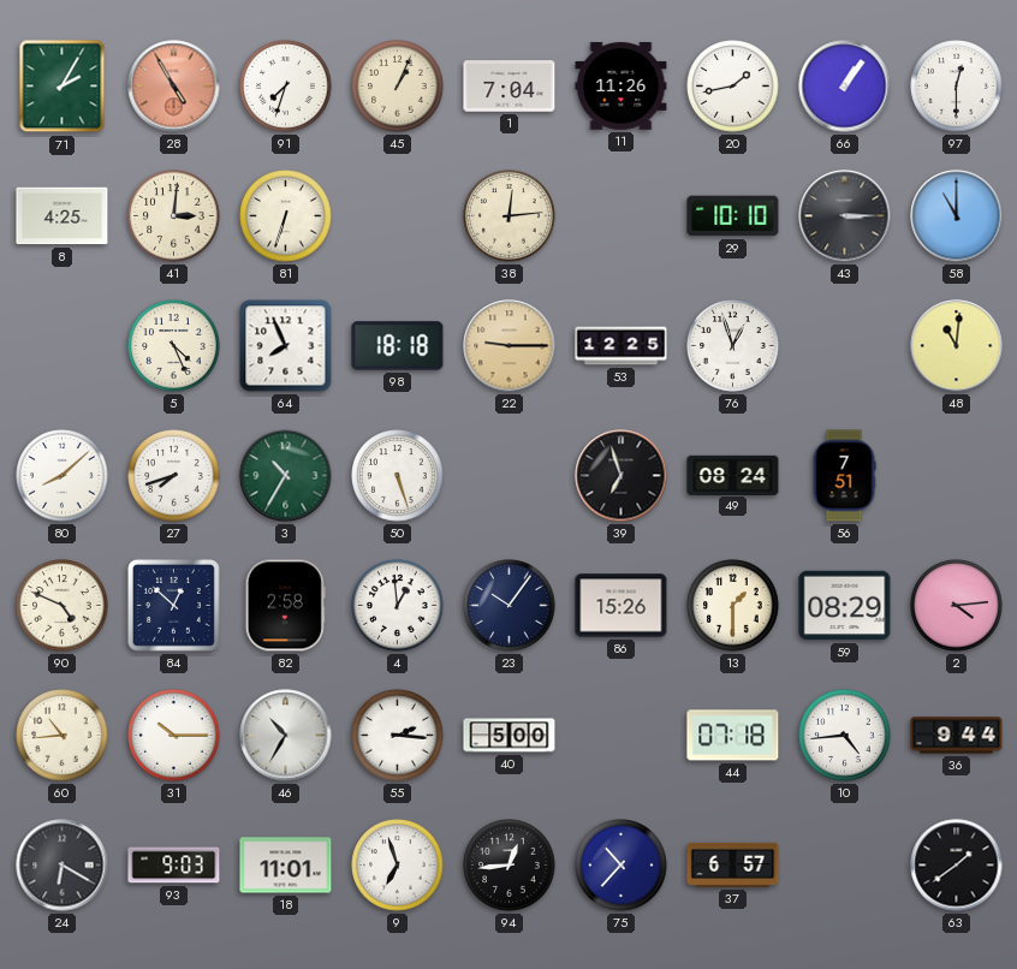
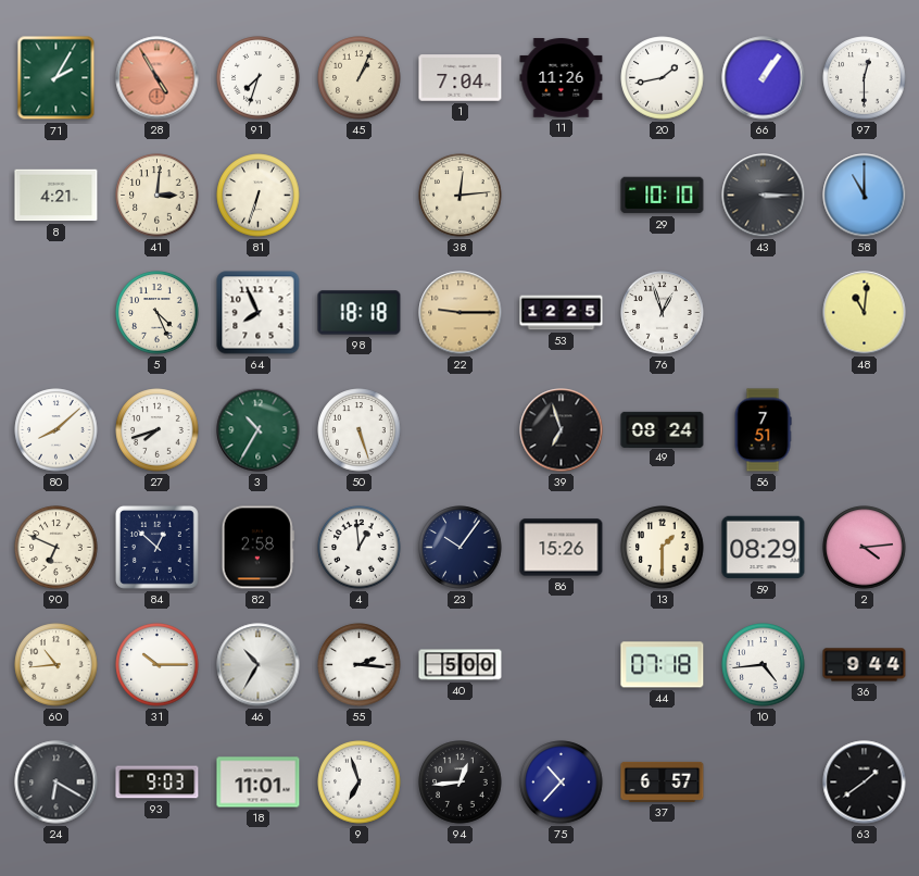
8: 4:25 -> 4:21 (56, 196)
90: 4:49 -> 6:49 (56, 548)
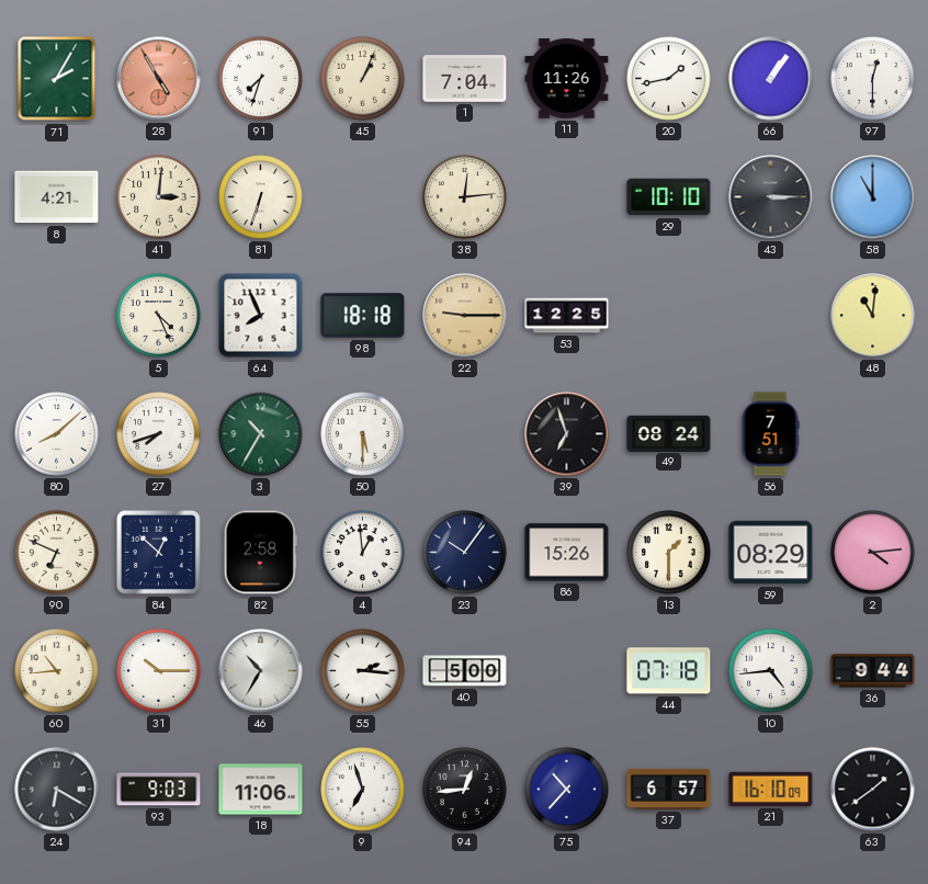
76: 12:57 -> none (663, 313)
50: 5:27 -> 5:30 (363, 434)
18: 11:01 -> 11:06 (261, 790)
21: none -> 16:10 (771, 789)
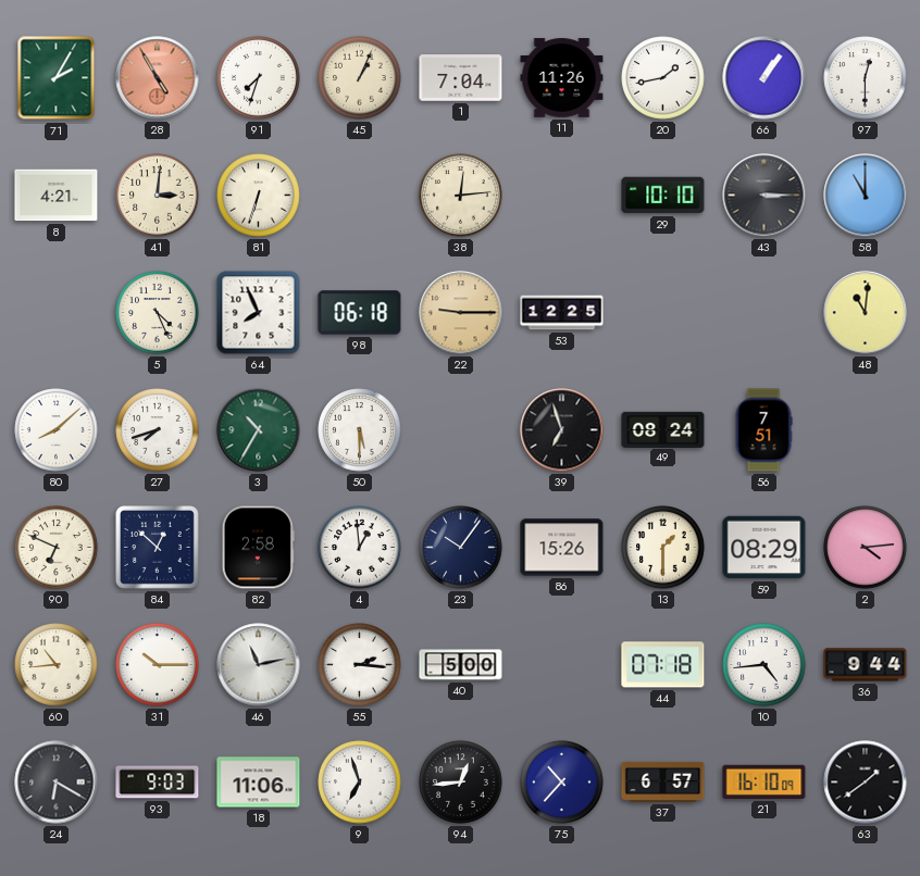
98: 18:18 -> 06:18 (360, 313)
46: 10:35 -> 11:13 (259, 665)
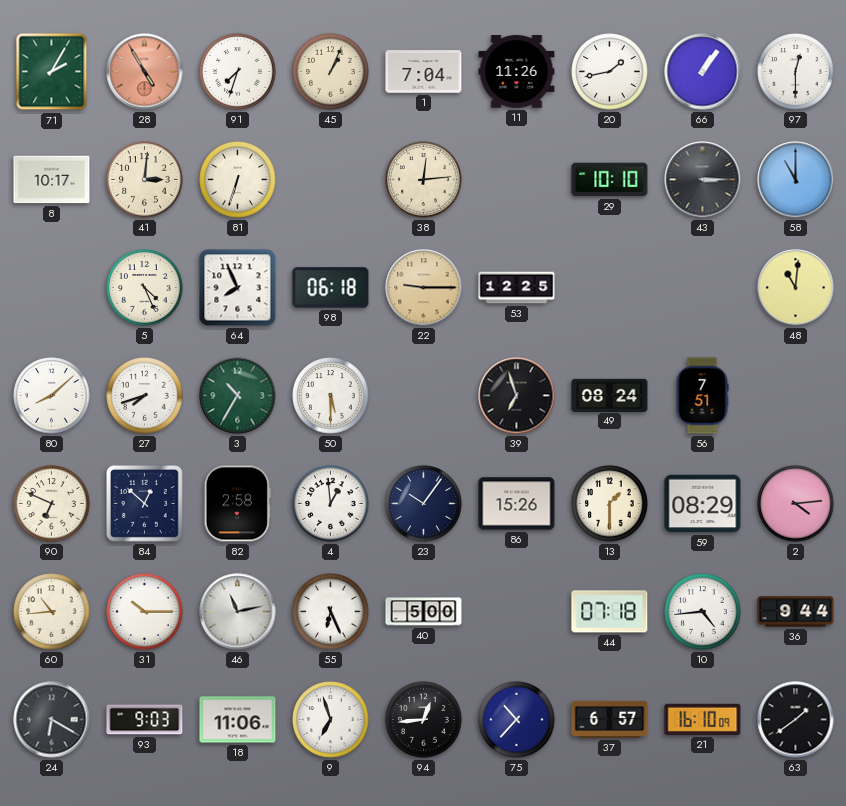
8: 4:21 -> 10:17 (52, 180)
55: 2:16 -> 6:26 (331, 612)
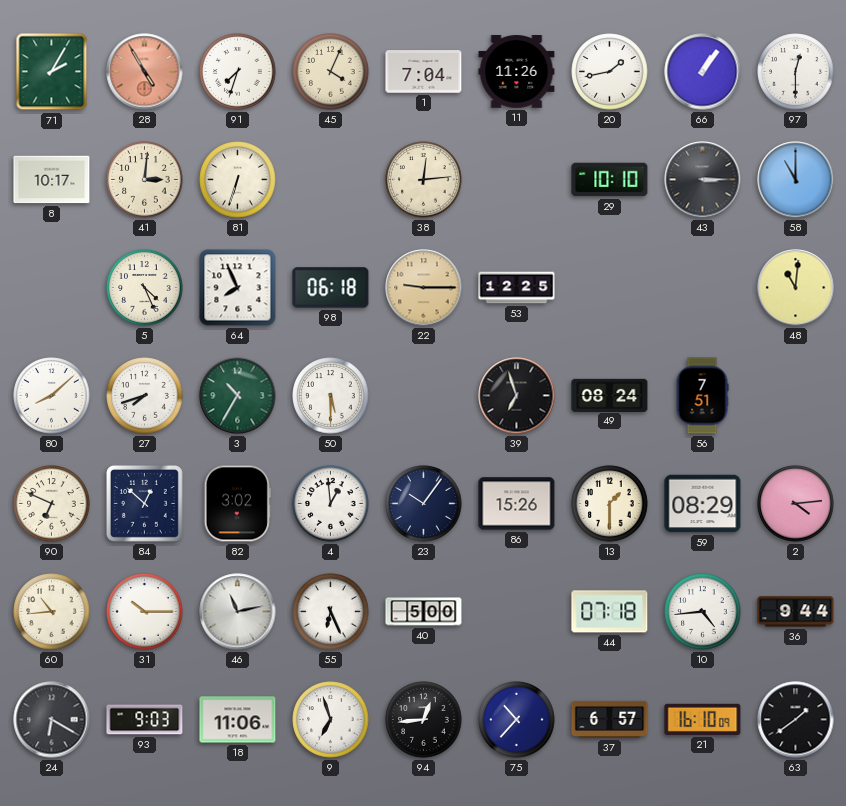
45: 1:04 -> 4:04 (331, 72)
82: 2:58 -> 3:02 (237, 504)
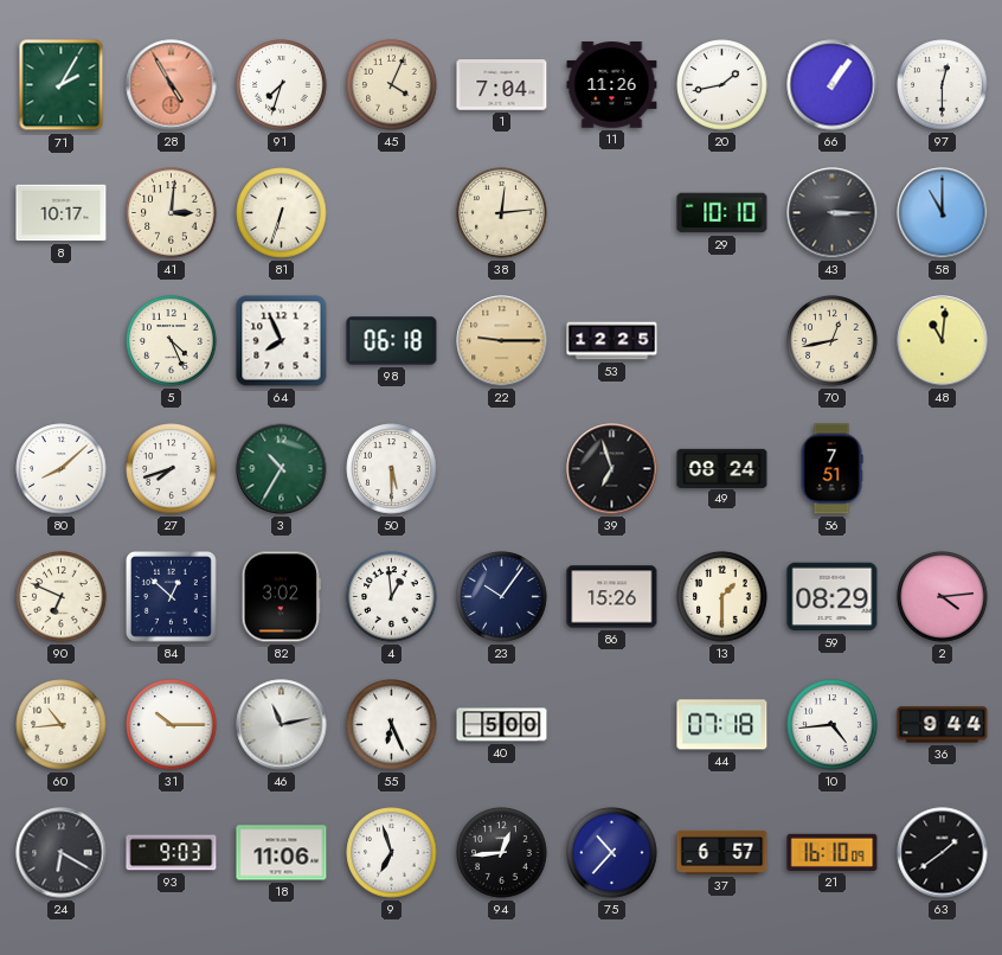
70: none -> 12:43 (833, 341)
